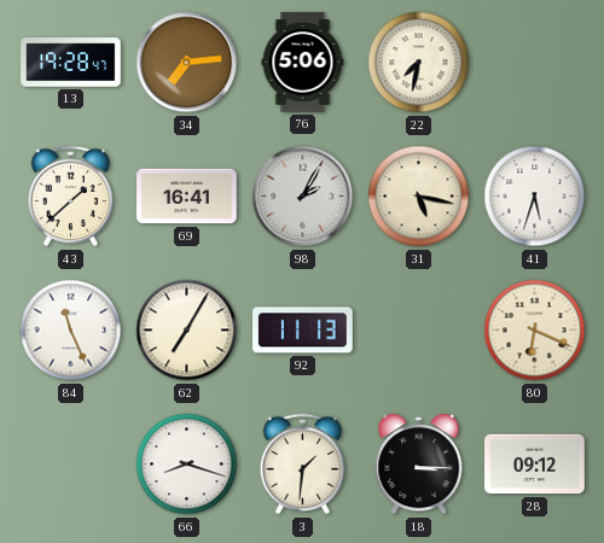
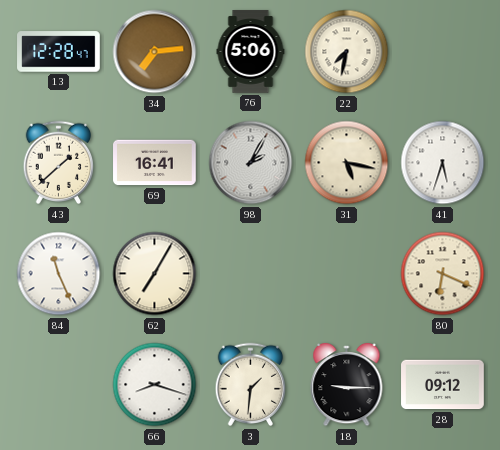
13: 19:28 -> 12:28 (59, 52)
92: 11:13 -> none (303, 331)
18: 3:15 -> 9:15 (347, 385)
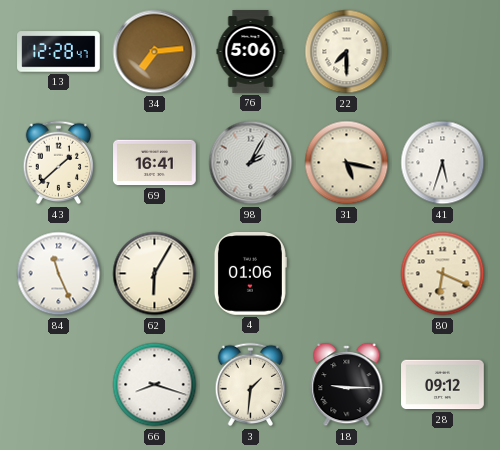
22: 7:32 -> 7:30 (347, 52)
62: 7:05 -> 6:05 (155, 274)
4: none -> 01:06 (250, 274)
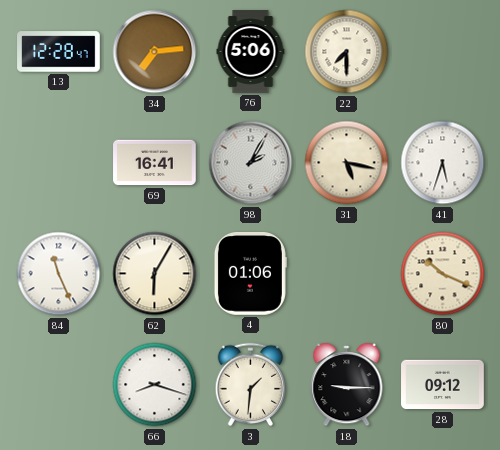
43: 1:38 -> none (59, 163)
80: 6:19 -> 10:19 (443, 274)
